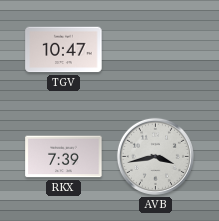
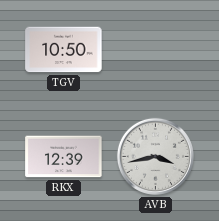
TGV: 10:47 -> 10:50 (64, 50)
RKX: 7:39 -> 12:39 (64, 157)
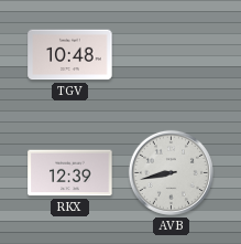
TGV: 10:50 -> 10:48 (70, 55)
AVB: 3:43 -> 8:43 (171, 172)
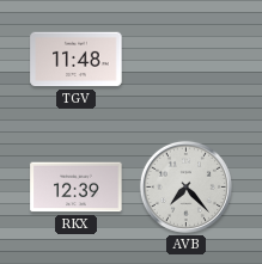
TGV: 10:48 -> 11:48 (77, 60)
AVB: 8:43 -> 7:23 (185, 186)
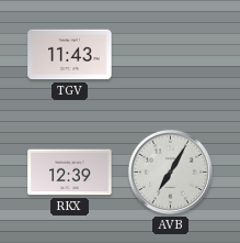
TGV: 11:48 -> 11:43 (70, 55)
AVB: 7:23 -> 7:05 (170, 172)
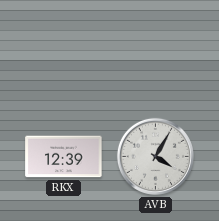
TGV: 11:43 -> none (70, 55)
AVB: 7:05 -> 4:05 (155, 156)
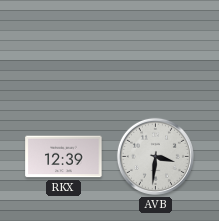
AVB: 4:05 -> 3:31 (155, 156)
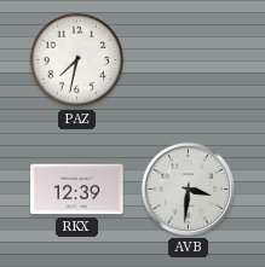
PAZ: none -> 7:32 (77, 60)
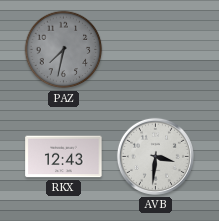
PAZ dial: white -> grey (64, 50)
RKX: 12:39 -> 12:43 (64, 157)
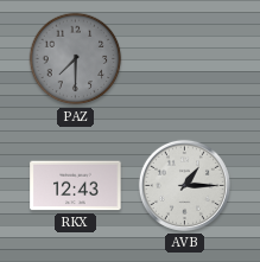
PAZ: 7:32 -> 7:30 (76, 59)
AVB: 3:31 -> 1:15 (184, 185)
